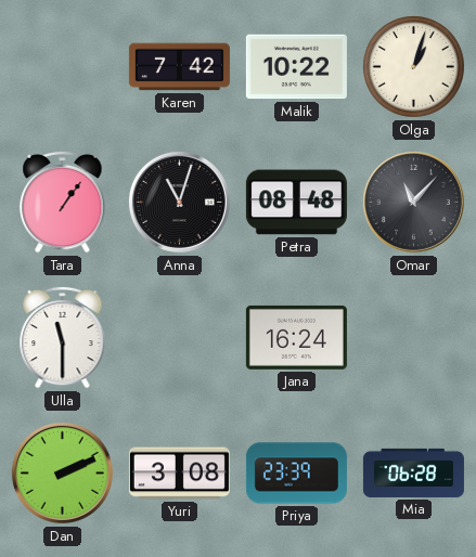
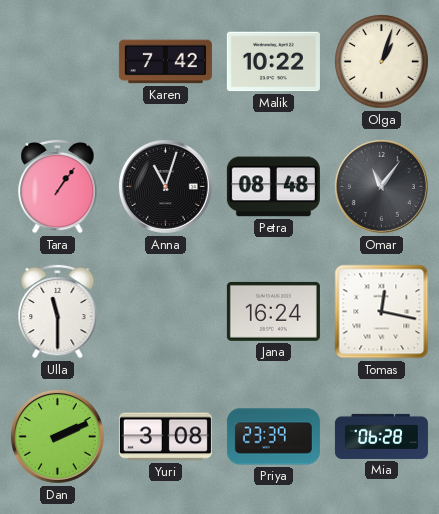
Omar: 11:07 -> 11:06 (381, 186)
Tomas: none -> 12:17 (382, 312)
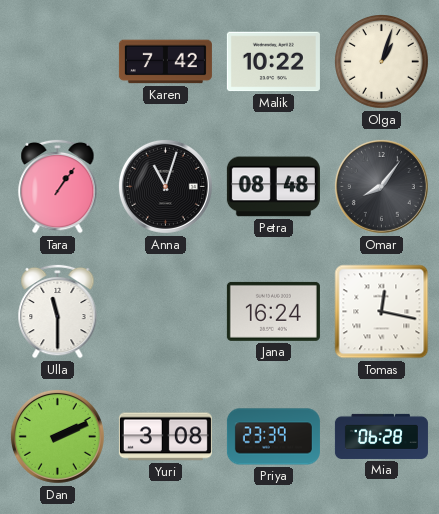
Omar: 11:06 -> 8:06 (381, 186)
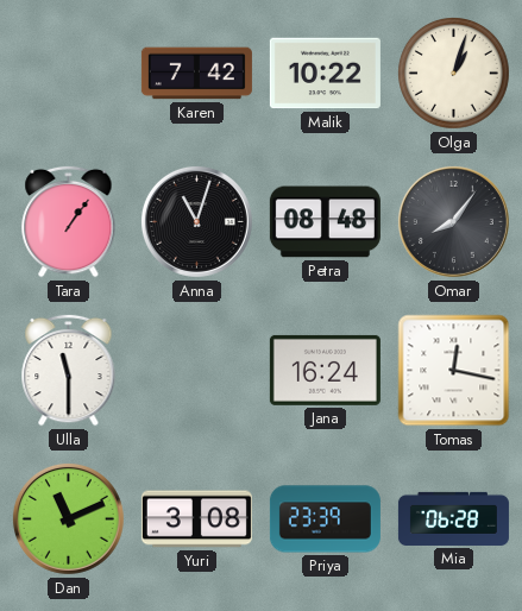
Dan: 2:11 -> 11:11 (68, 518)
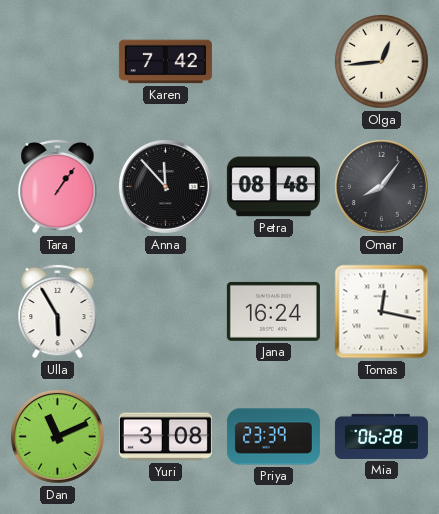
Malik: 10:22 -> none (325, 74)
Olga: 1:03 -> 12:44 (382, 62)
Anna: 11:03 -> 11:53 (165, 186)
Ulla: 11:30 -> 5:55 (58, 311)
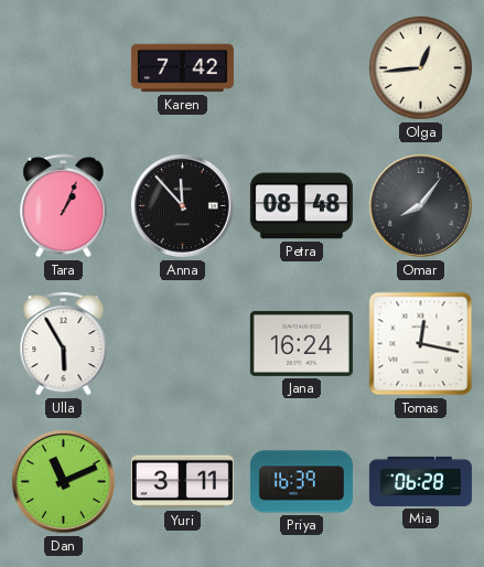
Tara: 1:06 -> 1:04 (64, 205)
Yuri: 3:08 -> 3:11 (182, 482)
Priya: 23:39 -> 16:39 (301, 482)
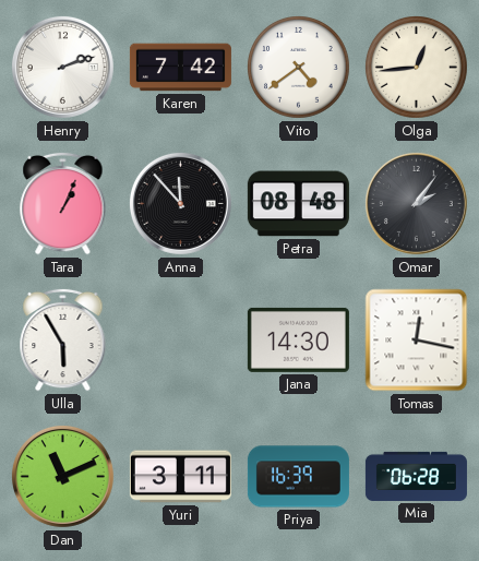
Henry: none -> 2:12 (62, 67)
Vito: none -> 4:39 (299, 68)
Omar: 8:06 -> 2:06 (416, 203)
Jana: 16:24 -> 14:30 (298, 339)
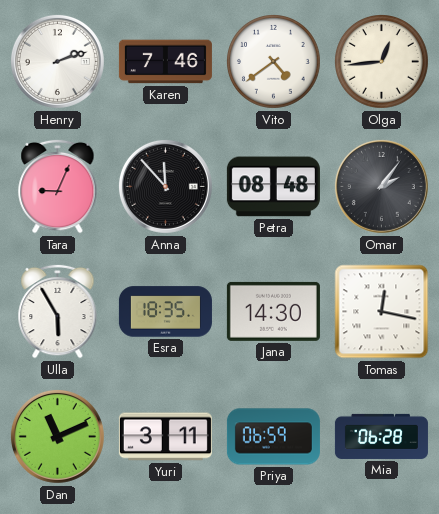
Karen: 7:42 -> 7:46 (165, 62)
Tara: 1:04 -> 9:04 (58, 186)
Esra: none -> 18:35 (165, 312)
Priya: 16:39 -> 06:59 (273, 437)
